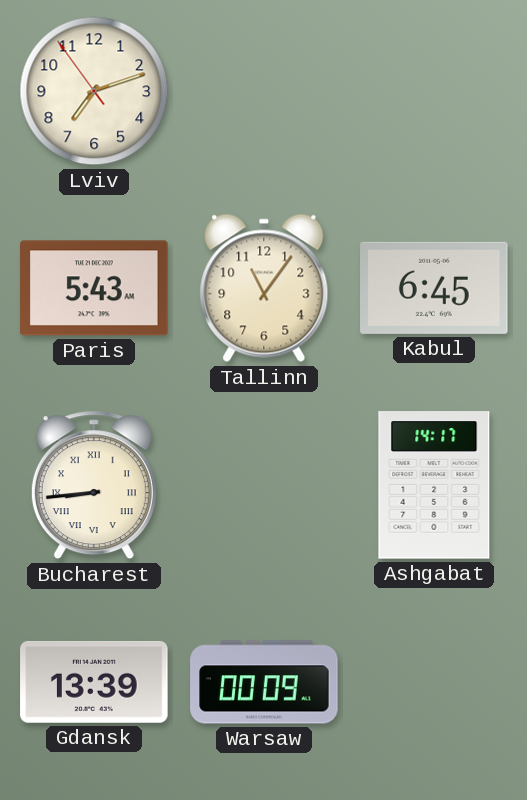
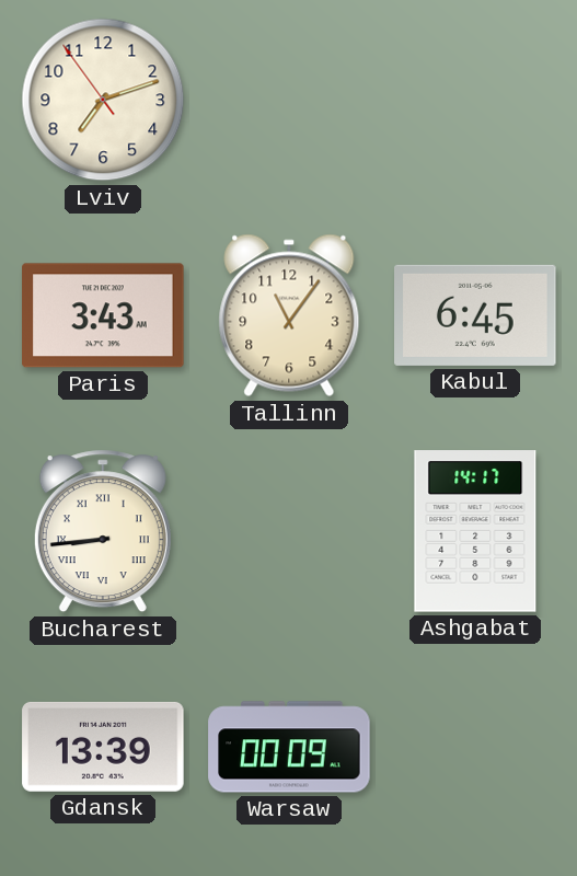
Paris: 5:43 -> 3:43 (103, 315)
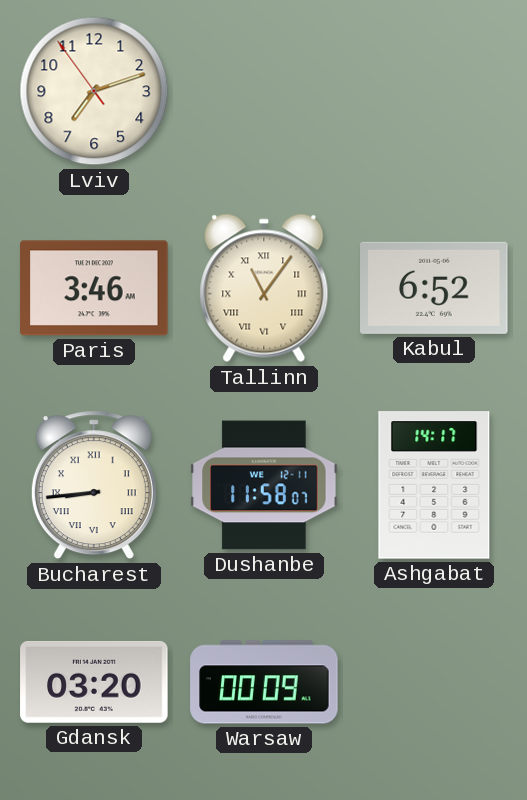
Paris: 3:43 -> 3:46 (94, 288)
Tallinn numerals: Arabic -> Roman (264, 288)
Kabul: 6:45 -> 6:52 (434, 288)
Dushanbe: none -> 11:58 (264, 485)
Gdansk: 13:39 -> 03:20 (94, 682)
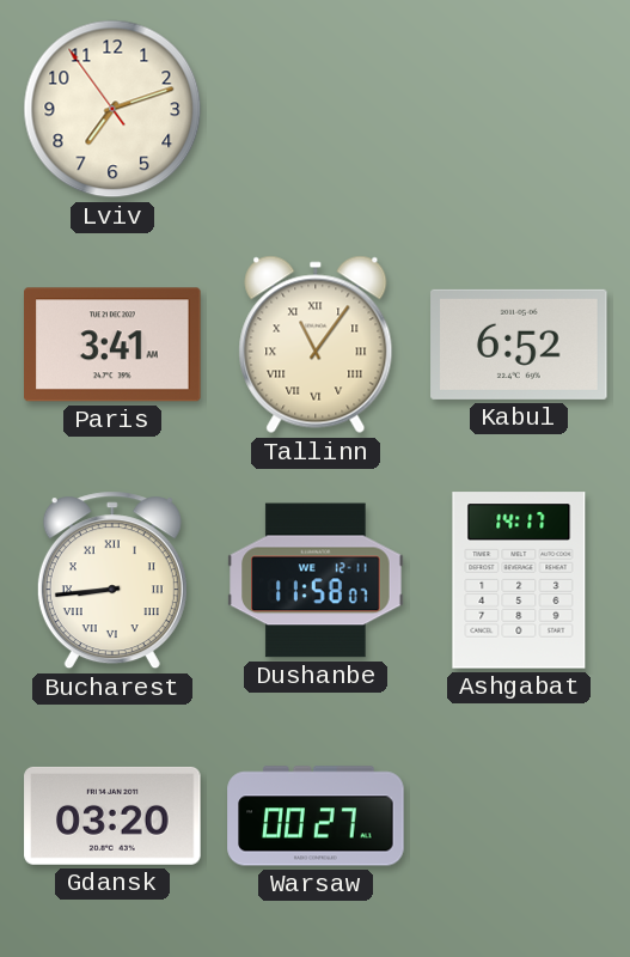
Paris: 3:46 -> 3:41 (112, 345)
Warsaw: 00:09 -> 00:27 (316, 816)
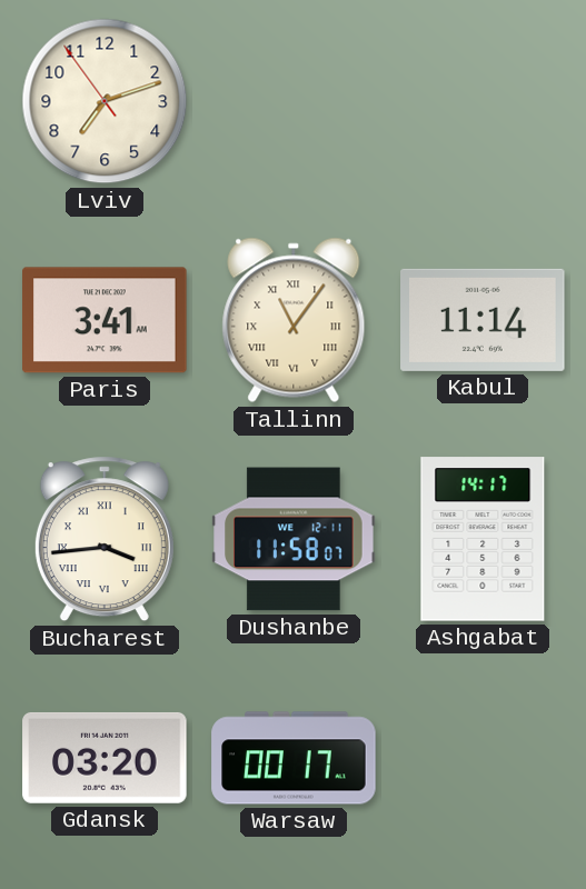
Kabul: 6:52 -> 11:14 (483, 320)
Bucharest: 8:44 -> 3:44 (105, 539)
Warsaw: 00:27 -> 00:17 (294, 758)
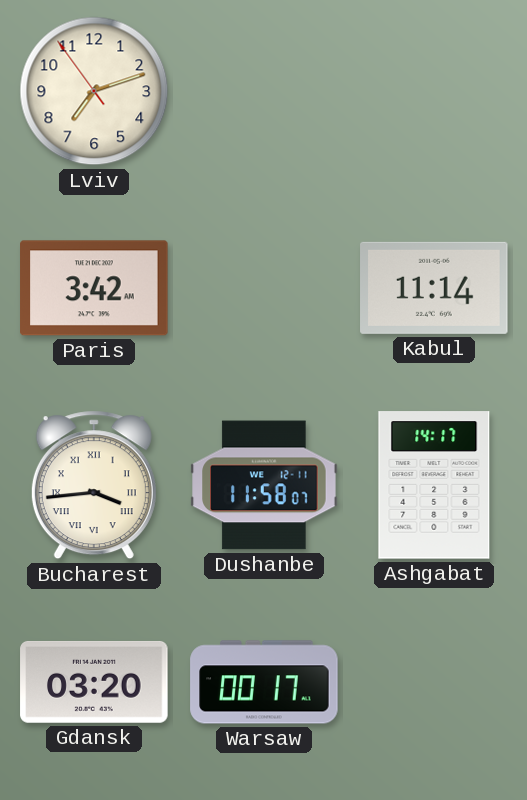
Paris: 3:41 -> 3:42 (94, 288)
Tallinn: 11:06 -> none (294, 320)
